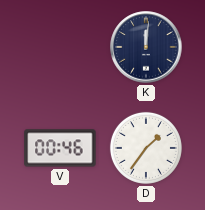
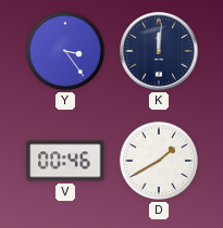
Y: none -> 3:24 (65, 51)
D: 1:36 -> 1:40 (159, 161)
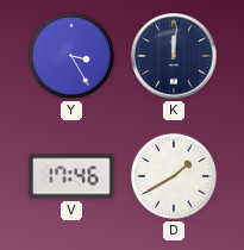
Y: 3:24 -> 3:25 (71, 56)
V: 00:46 -> 17:46 (71, 176)
